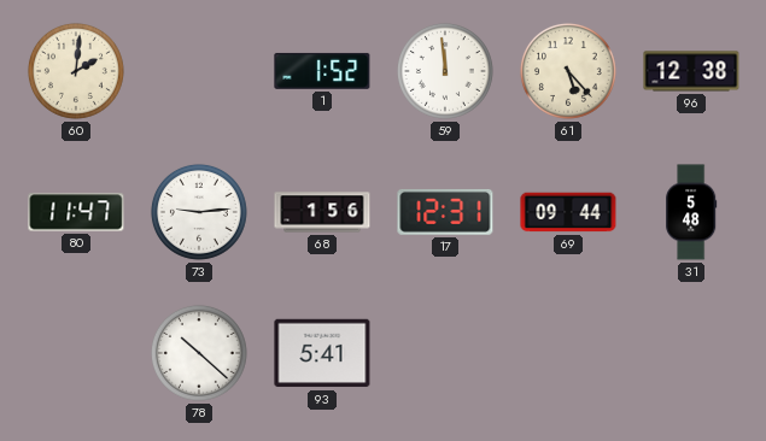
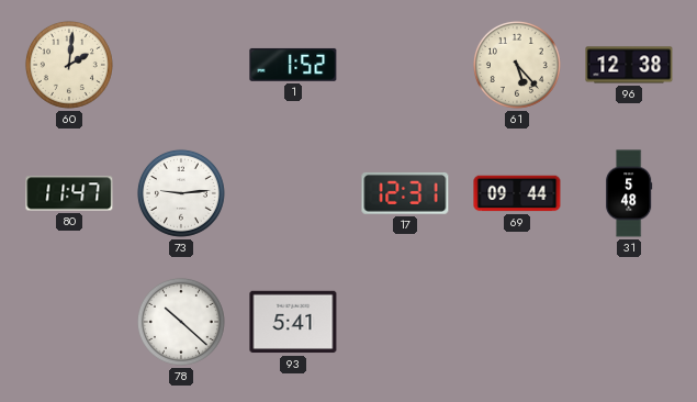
59: 11:59 -> none (445, 71)
68: 1:56 -> none (322, 212)
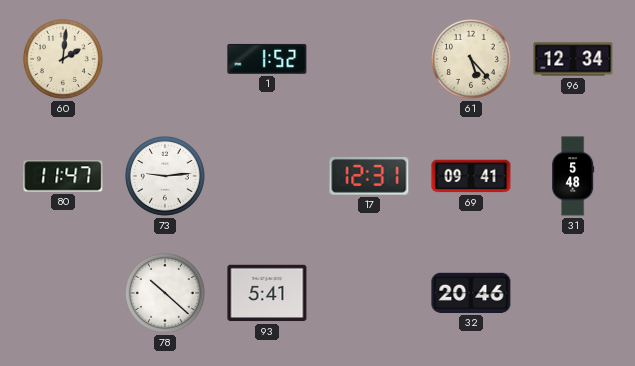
96: 12:38 -> 12:34 (573, 59)
69: 09:44 -> 09:41 (471, 176)
32: none -> 20:46 (471, 293)
